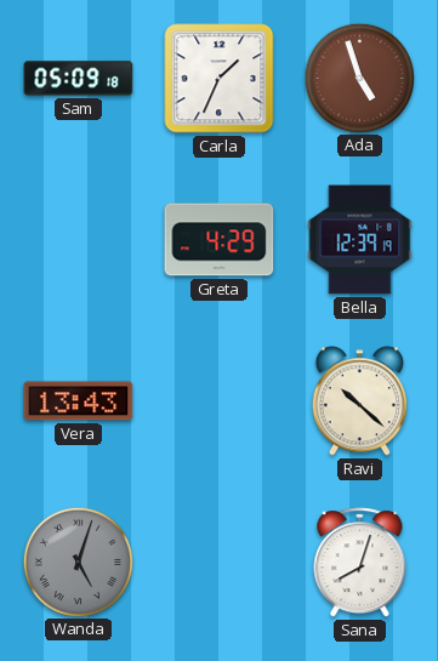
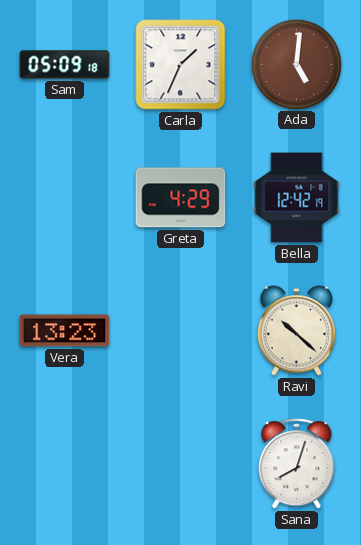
Ada: 4:57 -> 5:01 (296, 64)
Bella: 12:39 -> 12:42 (297, 198)
Vera: 13:43 -> 13:23 (65, 331)
Wanda: 5:03 -> none (78, 562)
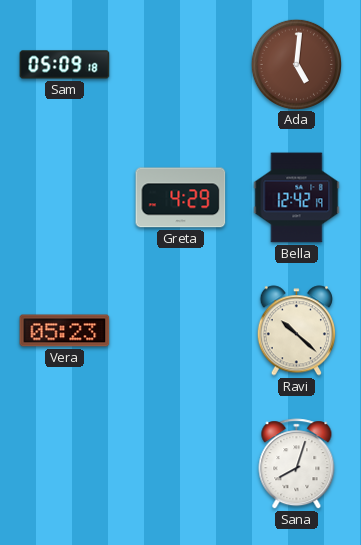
Carla: 1:34 -> none (181, 65)
Vera: 13:23 -> 05:23 (65, 331)
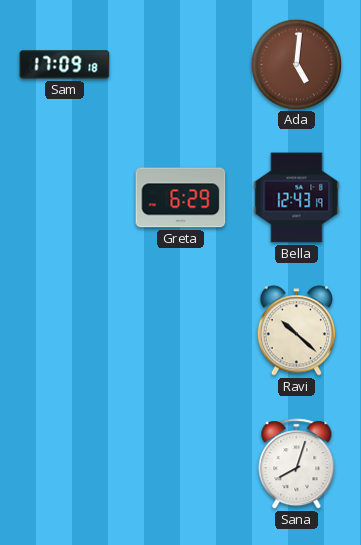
Sam: 05:09 -> 17:09 (65, 65)
Greta: 4:29 -> 6:29 (181, 198)
Bella: 12:42 -> 12:43 (297, 198)
Vera: 05:23 -> none (65, 331)
